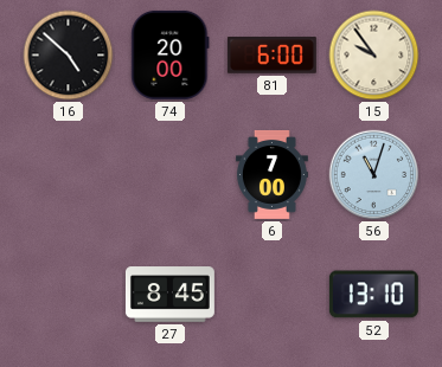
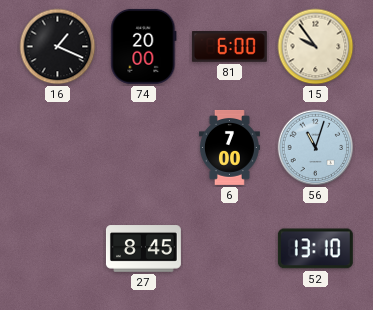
16: 4:52 -> 1:19 (58, 47)
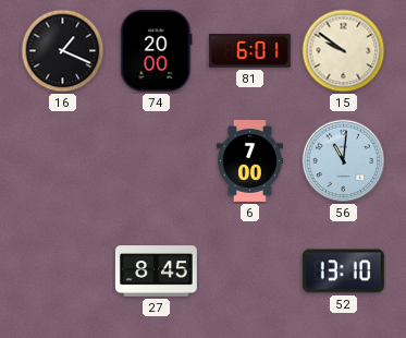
81: 6:00 -> 6:01 (249, 51)
15: 9:54 -> 9:51 (344, 51)
56: 11:03 -> 11:01 (344, 161)
